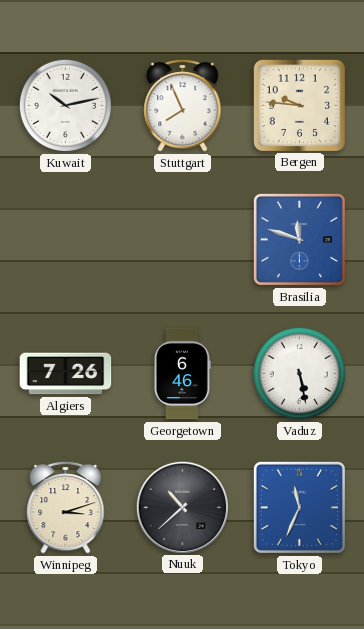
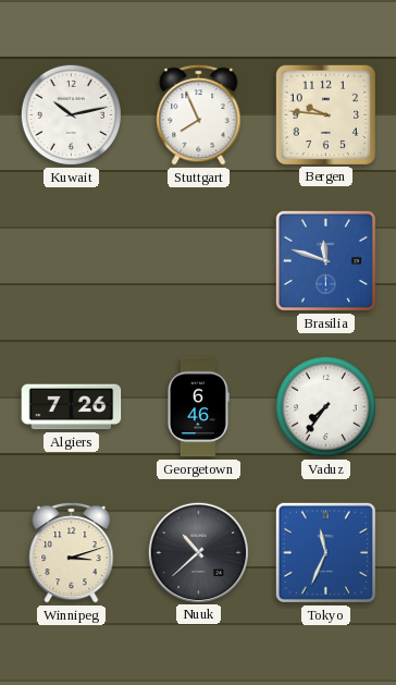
Vaduz: 5:28 -> 7:36 (325, 406)
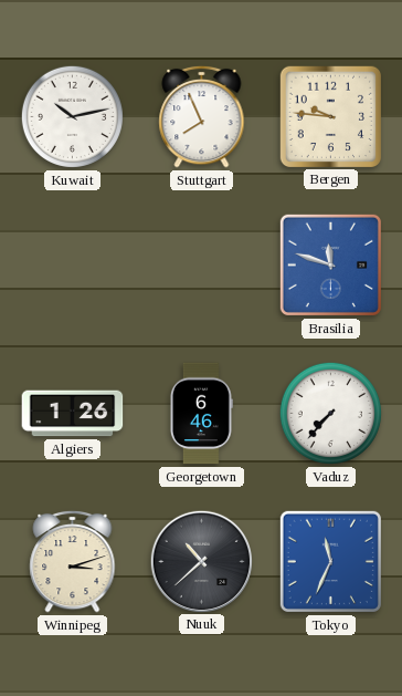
Algiers: 7:26 -> 1:26 (73, 414)
Vaduz: 7:36 -> 7:37 (330, 413)
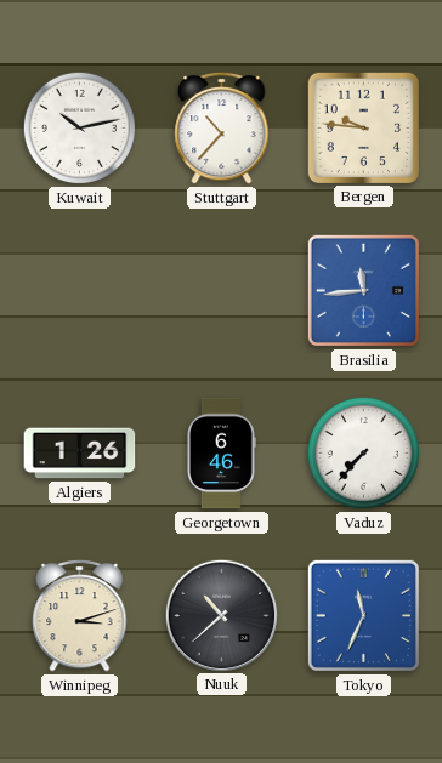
Stuttgart: 7:56 -> 10:37 (222, 127)
Brasilia: 11:48 -> 11:44 (363, 290)
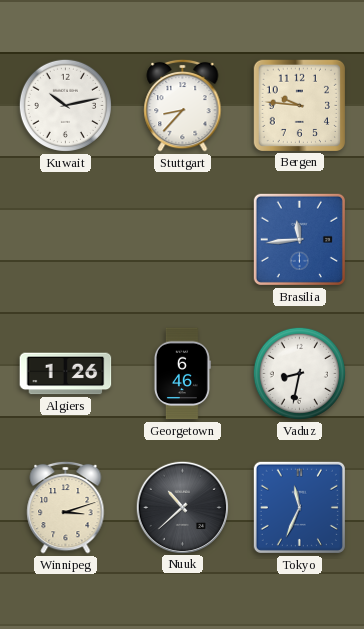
Stuttgart: 10:37 -> 8:37 (183, 105)
Vaduz: 7:37 -> 8:32 (299, 373)
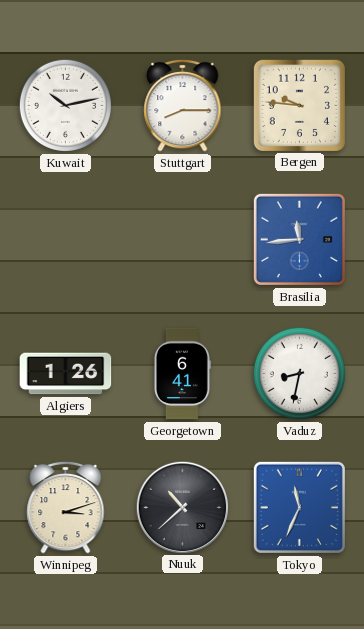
Stuttgart: 8:37 -> 8:15 (183, 105)
Georgetown: 6:46 -> 6:41 (182, 374)
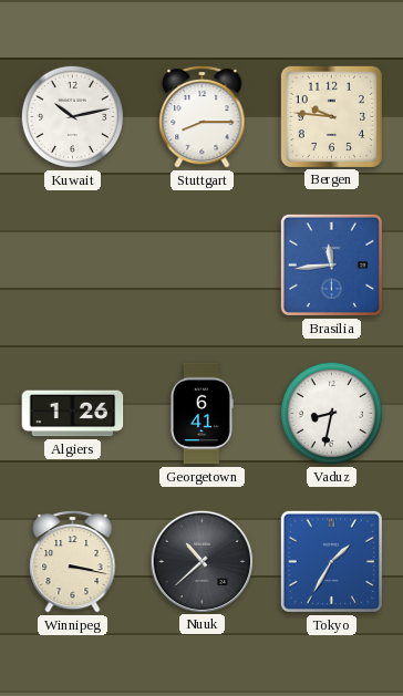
Winnipeg: 3:12 -> 3:17 (73, 561)
Tokyo: 11:34 -> 1:35 (331, 561)
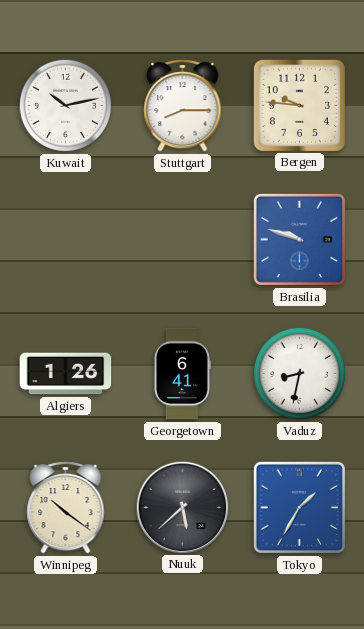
Brasilia: 11:44 -> 9:48 (299, 239)
Winnipeg: 3:17 -> 10:21 (66, 507)
Nuuk: 10:38 -> 5:38 (182, 507)
